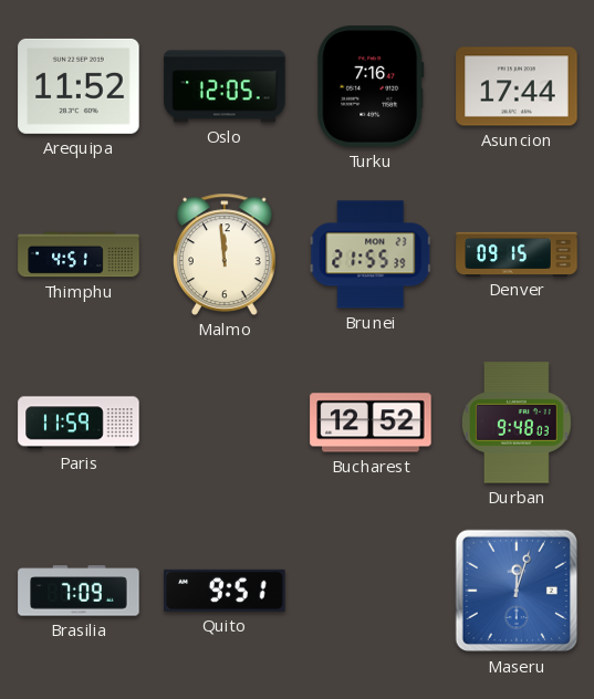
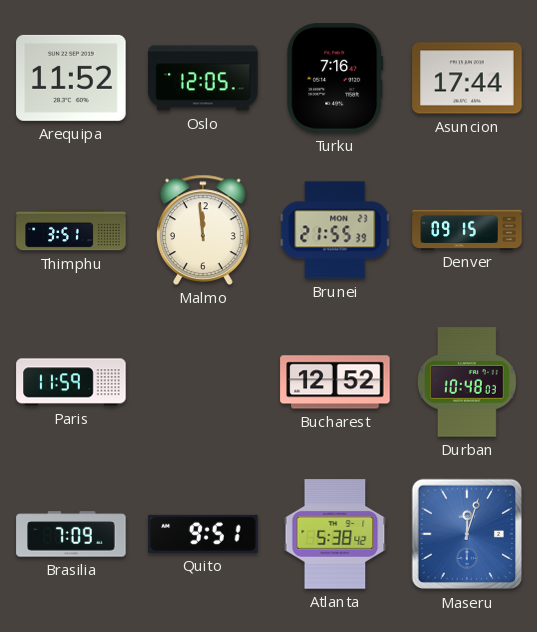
Thimphu: 4:51 -> 3:51 (71, 230)
Durban: 9:48 -> 10:48 (467, 382)
Atlanta: none -> 5:38 (335, 534)
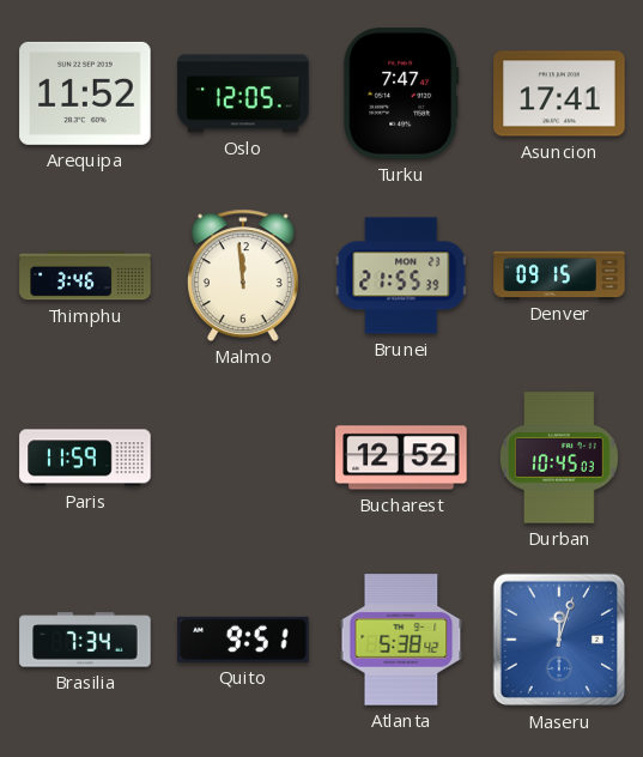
Turku: 7:16 -> 7:47 (401, 93)
Asuncion: 17:44 -> 17:41 (559, 93)
Thimphu: 3:51 -> 3:46 (85, 275)
Durban: 10:48 -> 10:45 (559, 458)
Brasilia: 7:09 -> 7:34 (85, 640)
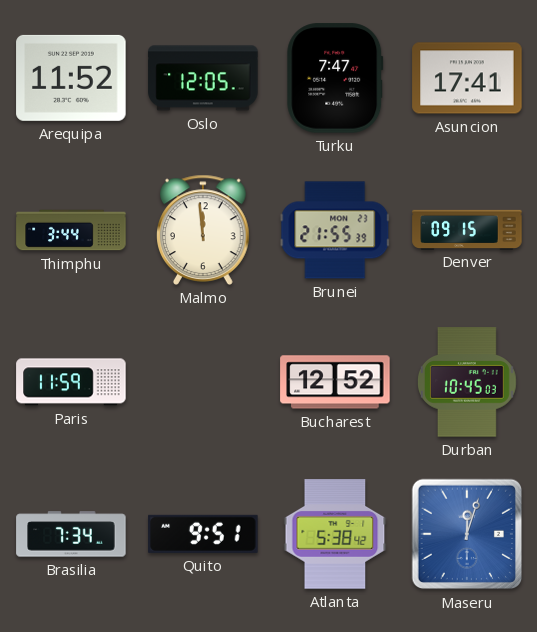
Thimphu: 3:46 -> 3:44 (71, 230)
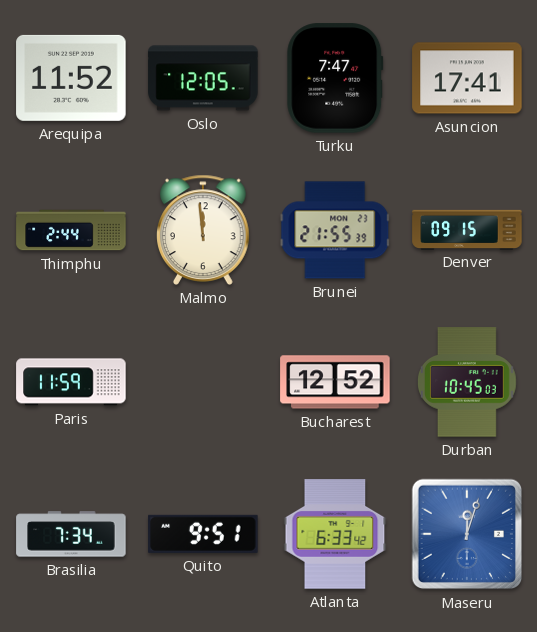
Thimphu: 3:44 -> 2:44 (71, 230)
Atlanta: 5:38 -> 6:33 (335, 534)
